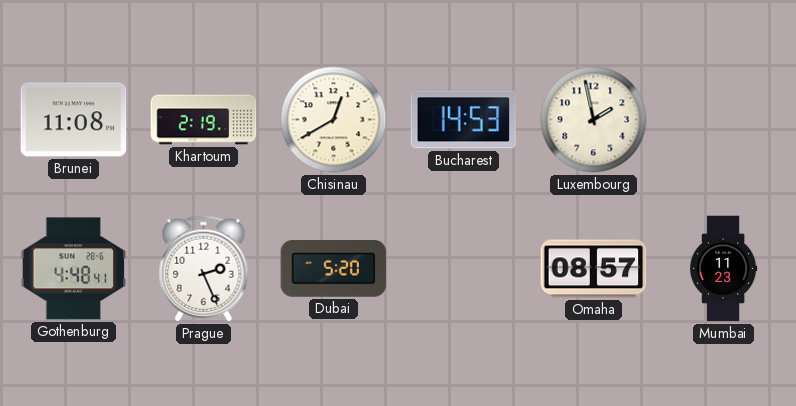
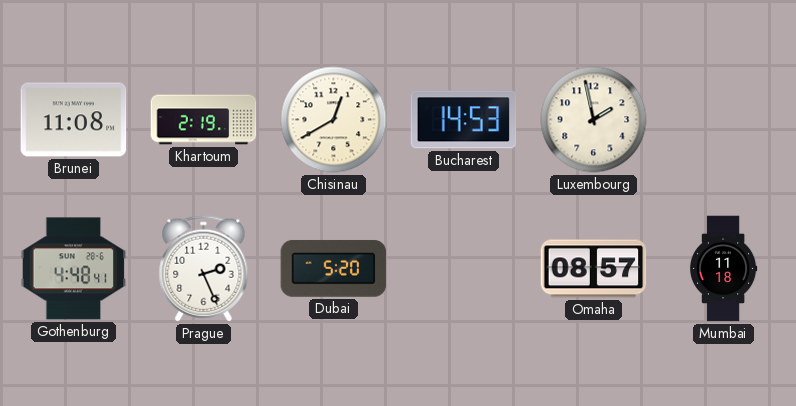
Mumbai: 11:23 -> 11:18 (723, 269)
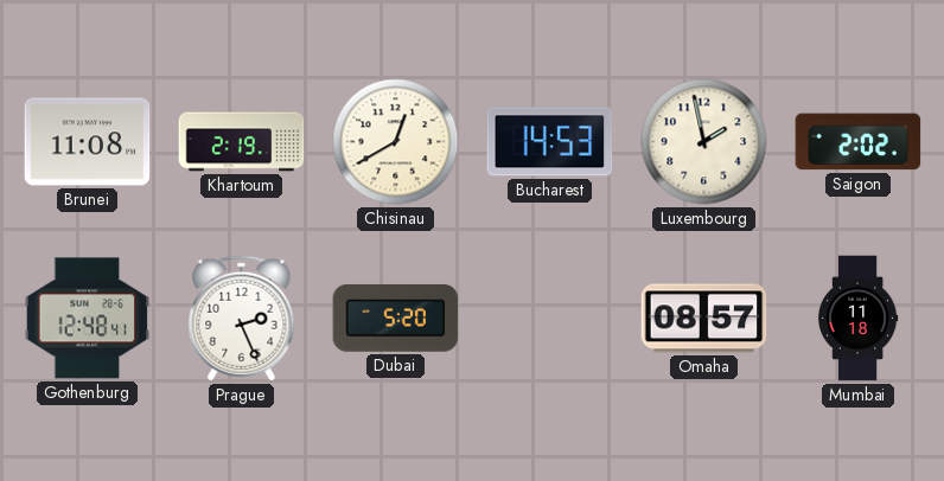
Saigon: none -> 2:02 (859, 142)
Gothenburg: 4:48 -> 12:48 (88, 319)
